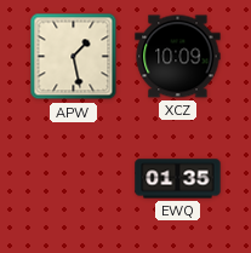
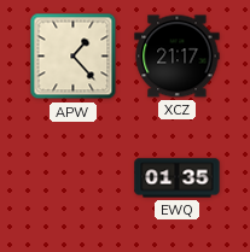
APW: 1:28 -> 1:23 (74, 57)
XCZ: 10:09 -> 21:17 (178, 57)
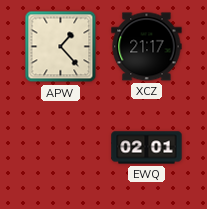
EWQ: 01:35 -> 02:01 (147, 148)
